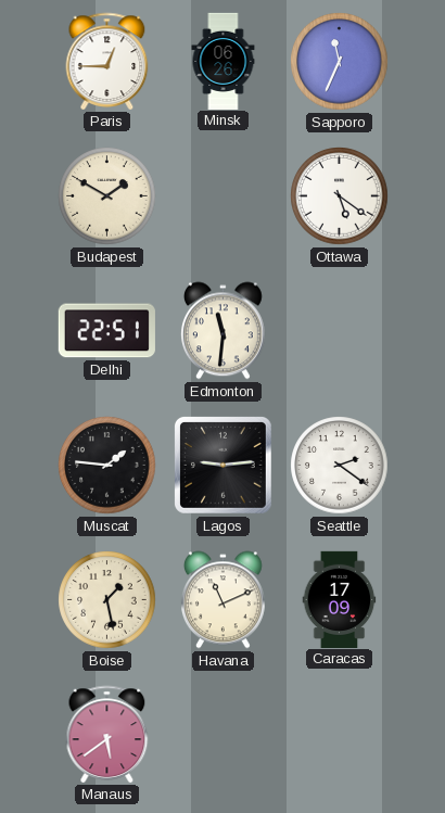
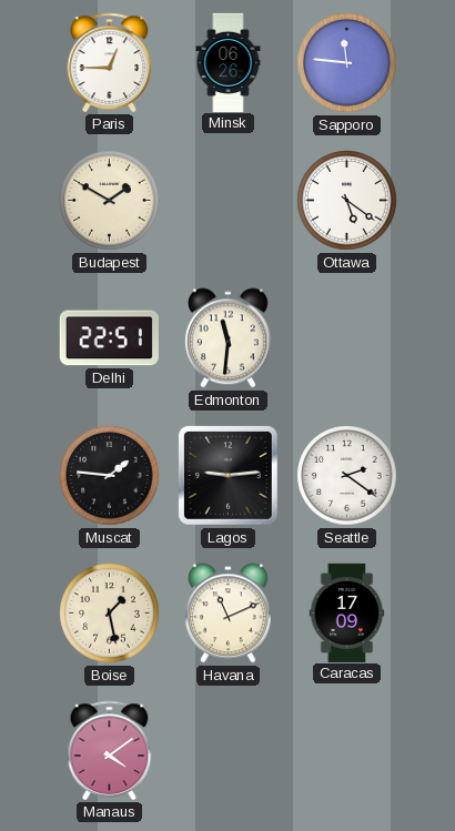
Sapporo: 11:34 -> 11:46 (347, 63)
Manaus: 5:39 -> 4:09 (110, 750)
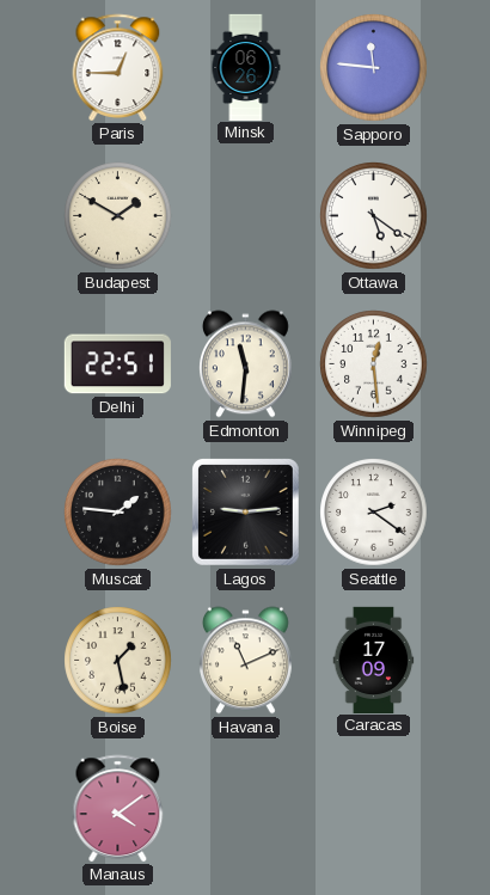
Winnipeg: none -> 12:29 (374, 364)
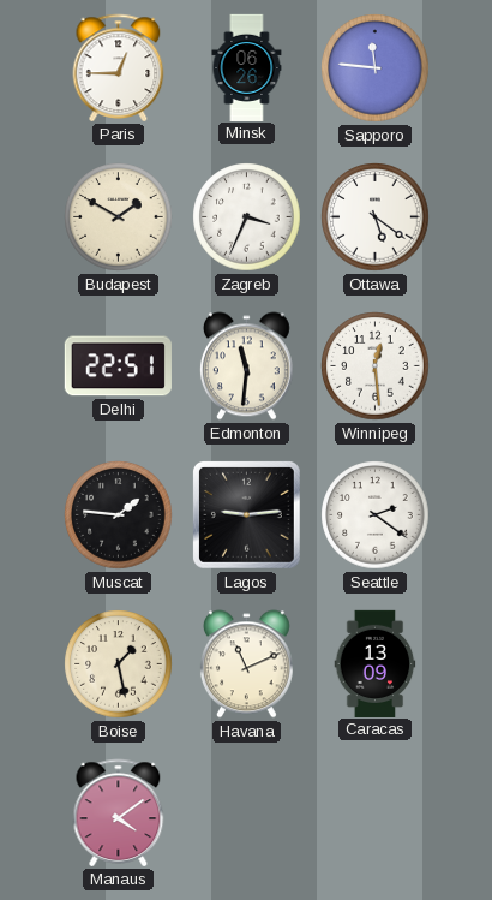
Zagreb: none -> 3:34 (247, 217)
Caracas: 17:09 -> 13:09 (376, 663)
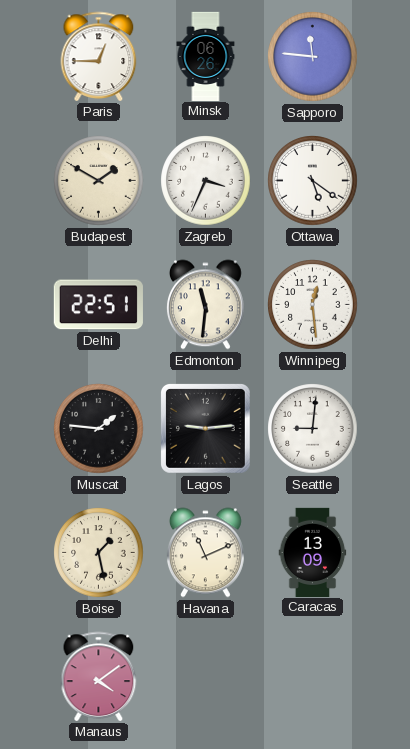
Seattle: 2:21 -> 9:01 (313, 429)
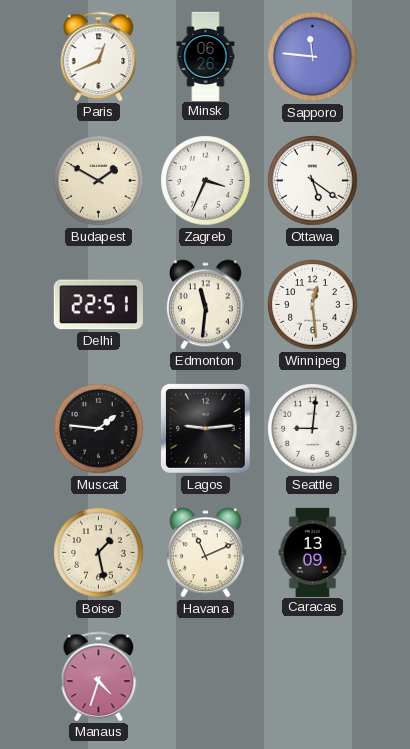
Paris: 12:45 -> 12:41 (99, 56)
Manaus: 4:09 -> 4:33 (99, 676)
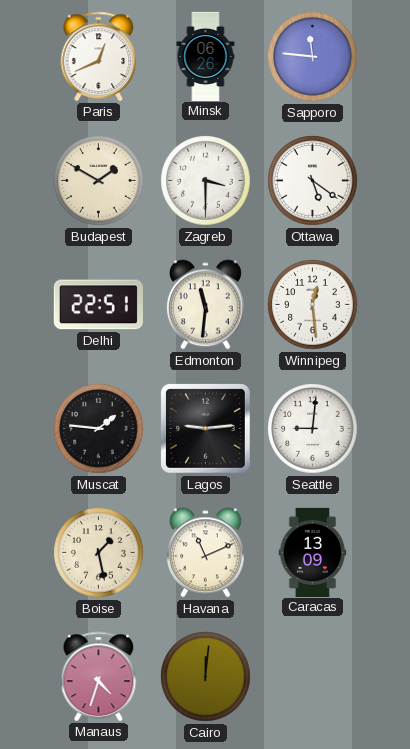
Zagreb: 3:34 -> 3:30 (206, 181)
Cairo: none -> 12:01 (206, 677)
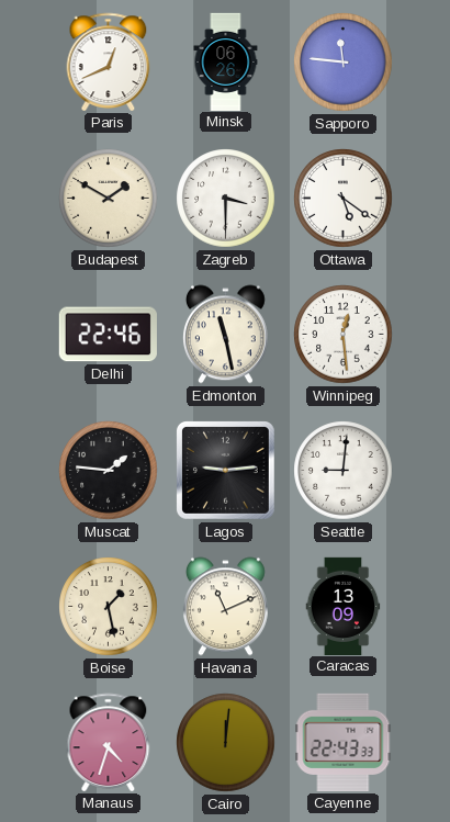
Delhi: 22:51 -> 22:46 (108, 335)
Edmonton: 11:31 -> 11:28 (225, 335)
Cayenne: none -> 22:43 (344, 742)
